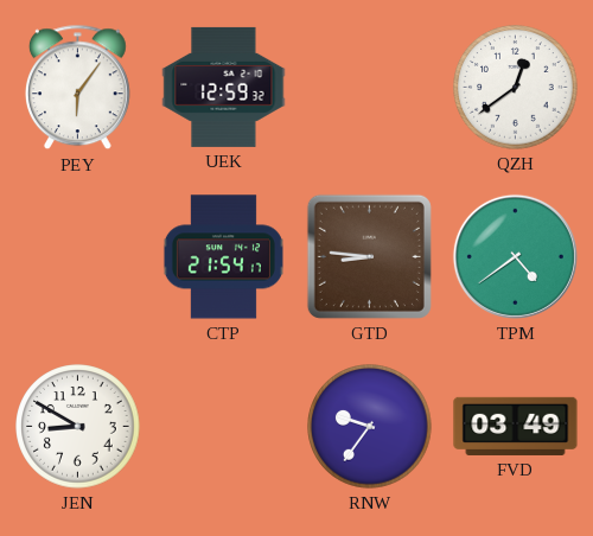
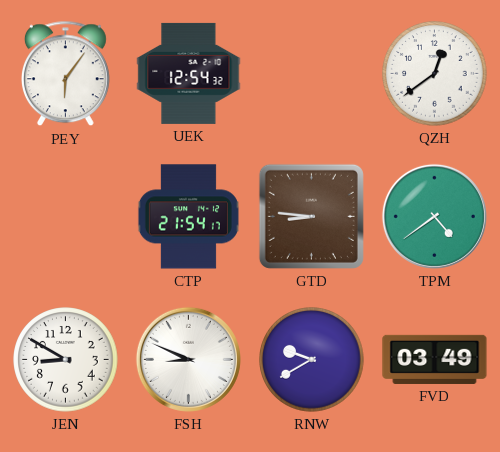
UEK: 12:59 -> 12:54 (189, 73)
FSH: none -> 8:49 (188, 359)
RNW: 9:36 -> 9:40 (312, 360)
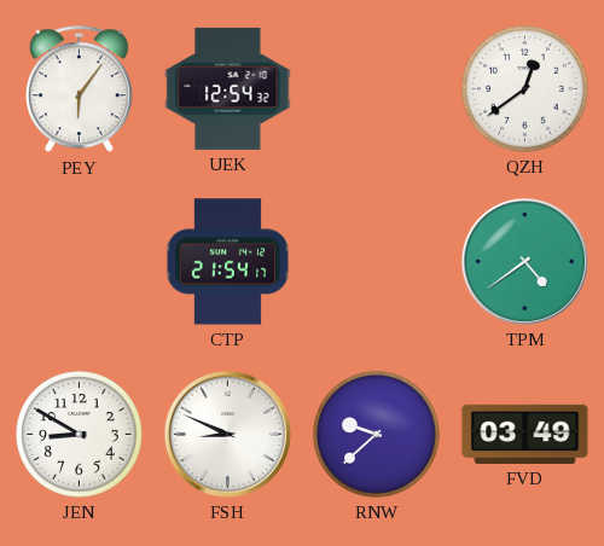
GTD: 8:46 -> none (311, 216)
RNW: 9:40 -> 9:38 (377, 435)
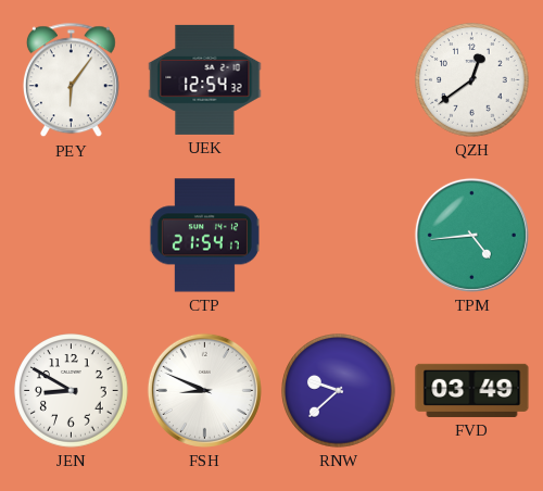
TPM: 4:39 -> 4:44 (471, 235)
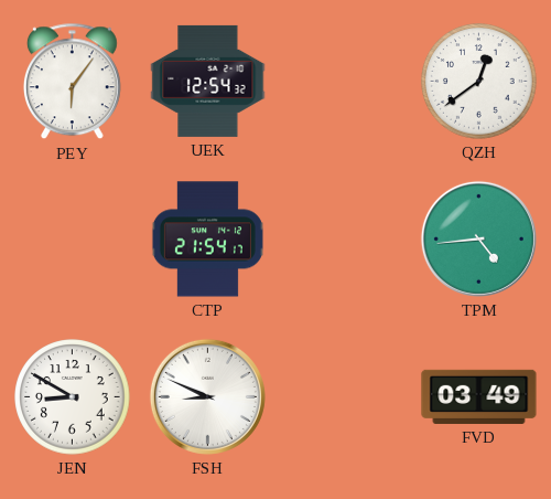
RNW: 9:38 -> none (339, 391)
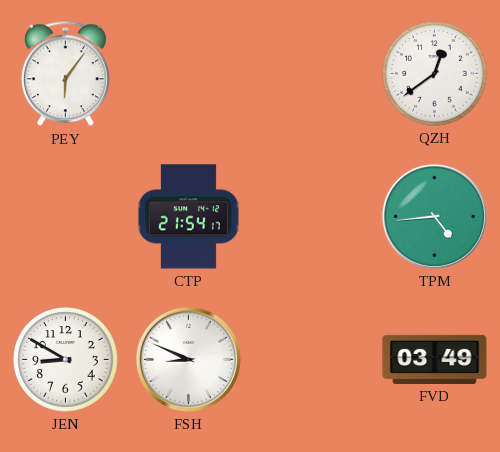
UEK: 12:54 -> none (208, 81)
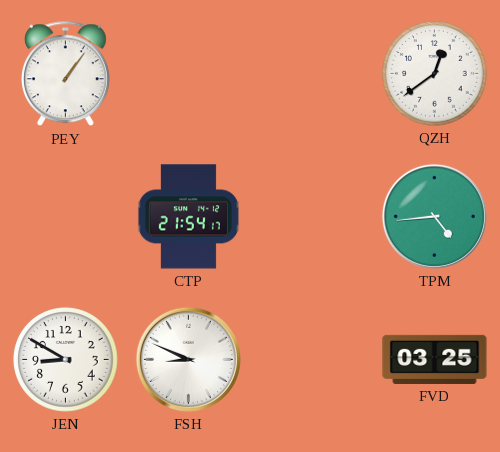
PEY: 6:06 -> 1:06 (65, 74)
FVD: 03:49 -> 03:25 (435, 359)
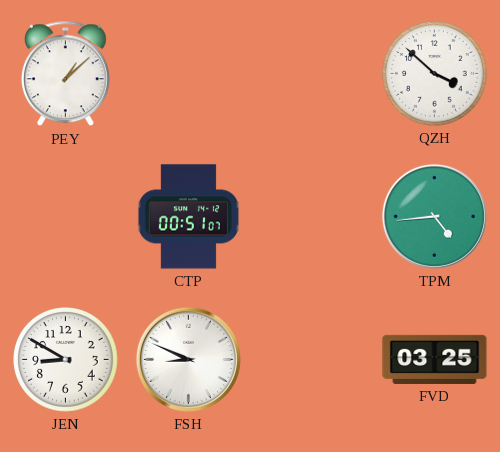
PEY: 1:06 -> 1:08 (65, 74)
QZH: 12:39 -> 3:52 (435, 74)
CTP: 21:54 -> 00:51 (188, 217)
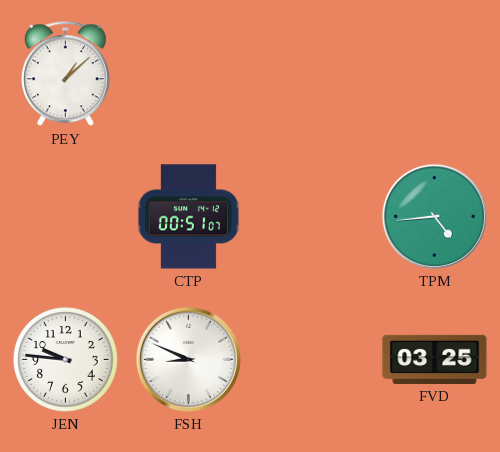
QZH: 3:52 -> none (435, 74)
JEN: 8:50 -> 9:46 (66, 360)
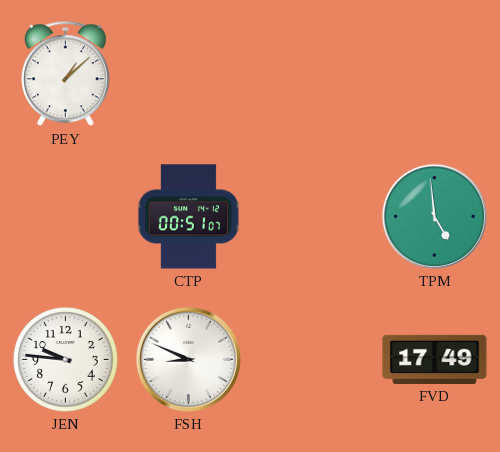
TPM: 4:44 -> 4:59 (434, 216)
FVD: 03:25 -> 17:49 (435, 359)
